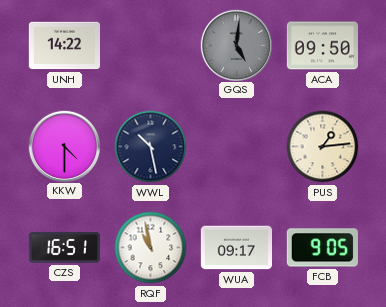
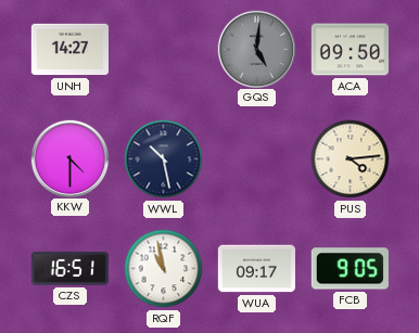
UNH: 14:22 -> 14:27 (69, 50)
PUS: 1:14 -> 4:14 (351, 159)
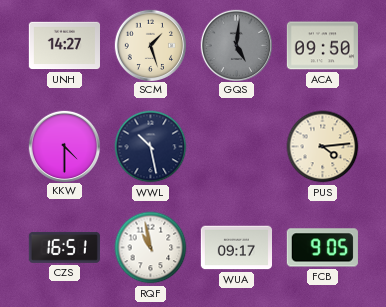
SCM: none -> 1:27 (150, 45)
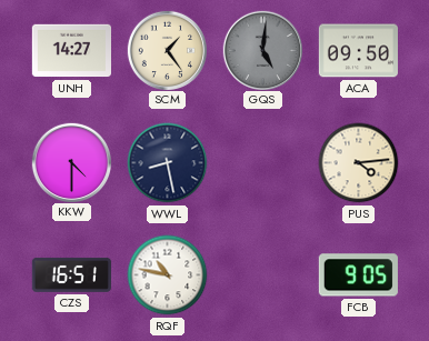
SCM: 1:27 -> 1:24 (167, 50)
WWL: 10:28 -> 8:28 (168, 163)
RQF: 10:58 -> 10:47 (168, 275)
WUA: 09:17 -> none (236, 248)
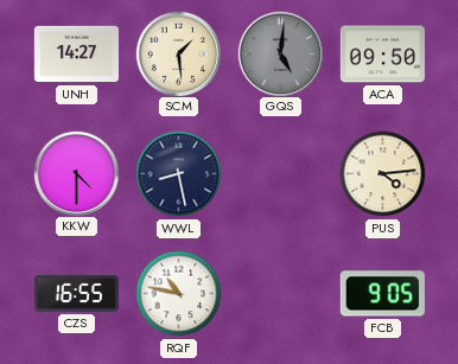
SCM: 1:24 -> 1:29 (178, 53)
CZS: 16:51 -> 16:55 (76, 293)
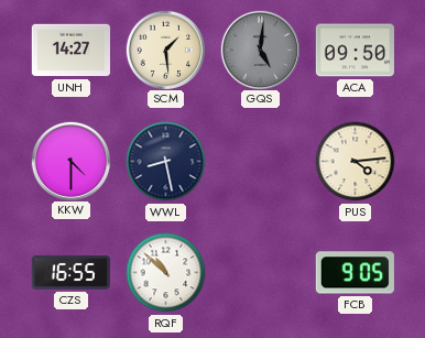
RQF: 10:47 -> 10:52 (166, 273)
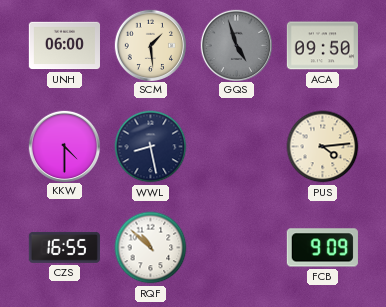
UNH: 14:27 -> 06:00 (64, 46)
GQS: 5:01 -> 4:57 (236, 45)
FCB: 9:05 -> 9:09 (322, 248)
